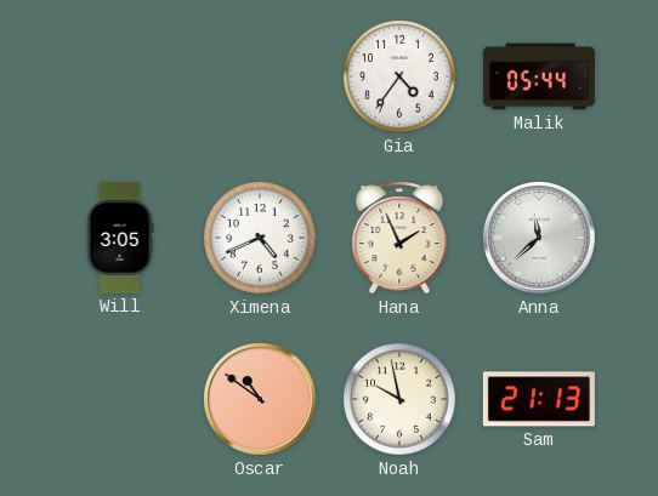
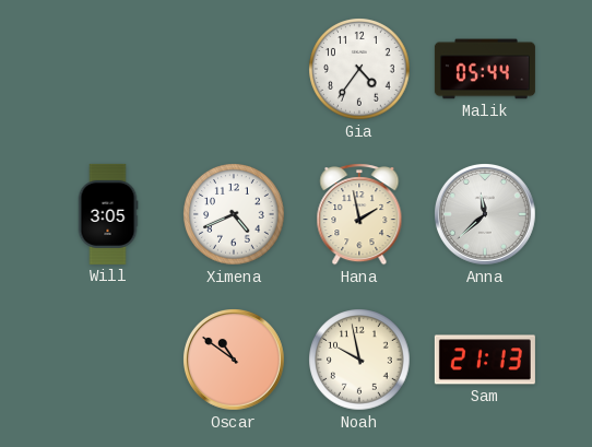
Hana: 1:56 -> 1:58 (359, 214)
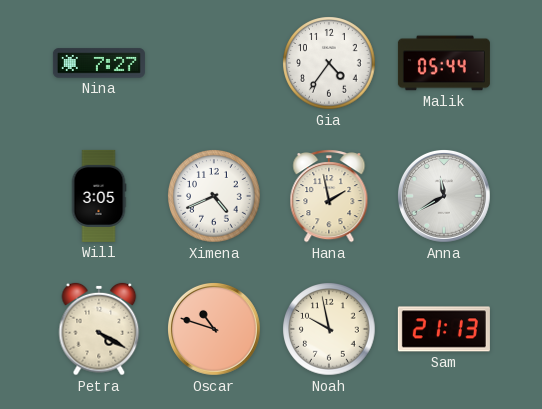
Nina: none -> 7:27 (99, 63)
Anna: 11:38 -> 11:40 (445, 197)
Petra: none -> 4:20 (99, 329)
Oscar: 10:51 -> 10:48 (215, 330)
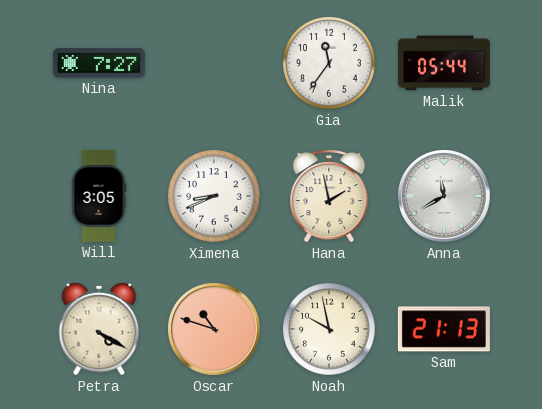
Gia: 4:36 -> 11:36 (329, 63)
Ximena: 4:41 -> 8:41 (214, 196)
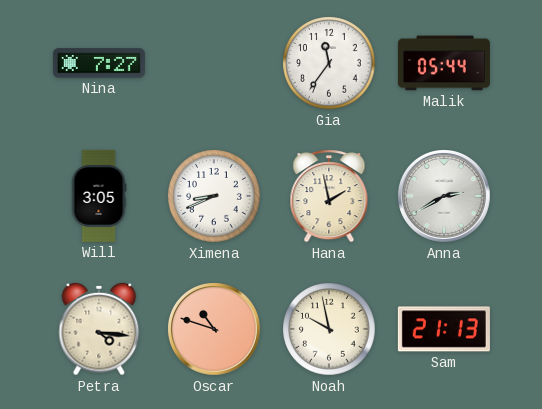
Anna: 11:40 -> 2:40 (445, 197)
Petra: 4:20 -> 4:16 (99, 329)
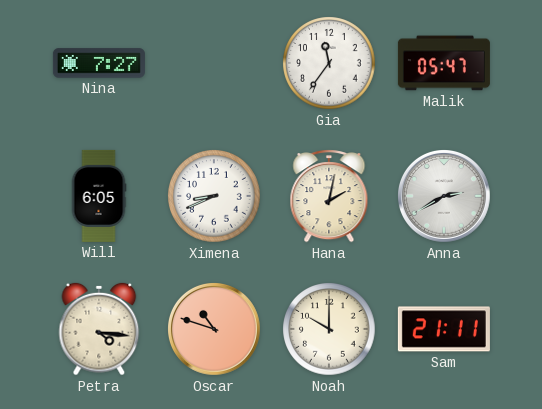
Malik: 05:44 -> 05:47 (444, 63)
Will: 3:05 -> 6:05 (99, 196)
Hana: 1:58 -> 2:02 (329, 196)
Noah: 9:58 -> 10:00 (329, 329)
Sam: 21:13 -> 21:11 (444, 329)
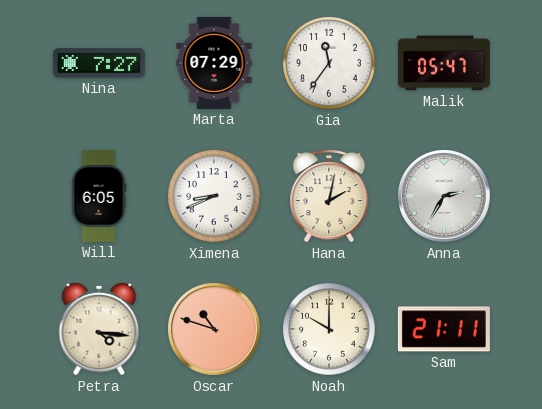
Marta: none -> 07:29 (214, 63)
Anna: 2:40 -> 2:35 (445, 197)
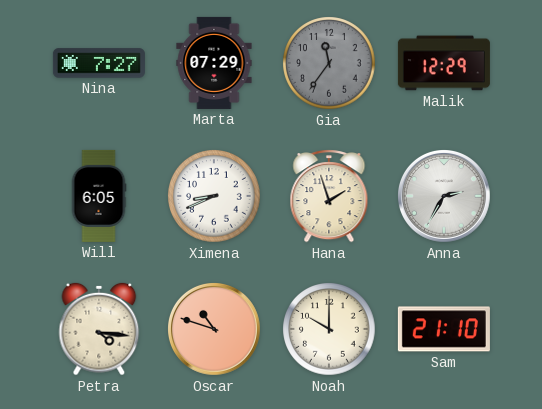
Gia dial: white -> grey (329, 63)
Malik: 05:47 -> 12:29 (444, 63)
Hana: 2:02 -> 1:57 (329, 196)
Sam: 21:11 -> 21:10 (444, 329)
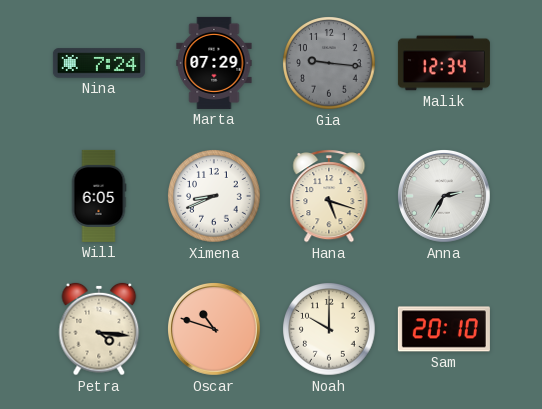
Nina: 7:27 -> 7:24 (99, 63)
Gia: 11:36 -> 9:16 (329, 63)
Malik: 12:29 -> 12:34 (444, 63)
Hana: 1:57 -> 5:18 (329, 196)
Sam: 21:10 -> 20:10 (444, 329)
